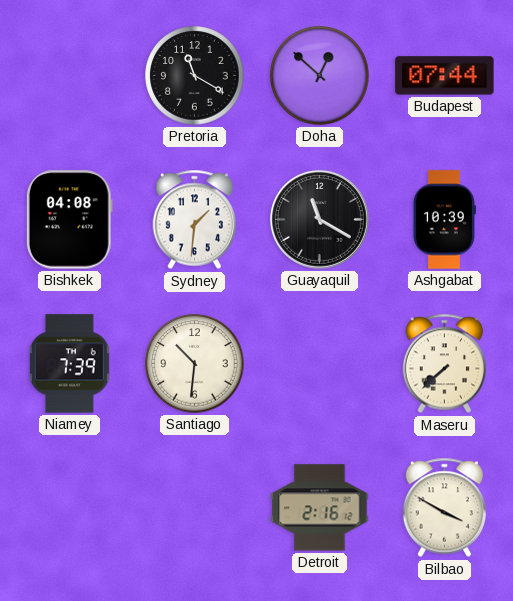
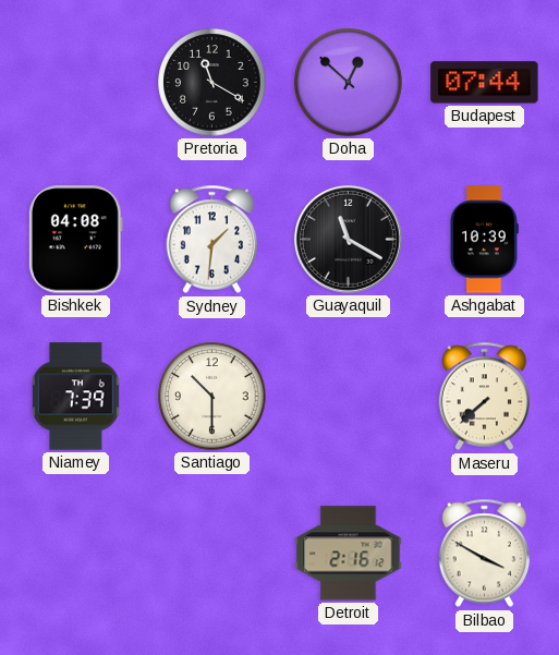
Santiago: 10:31 -> 10:30 (212, 397)
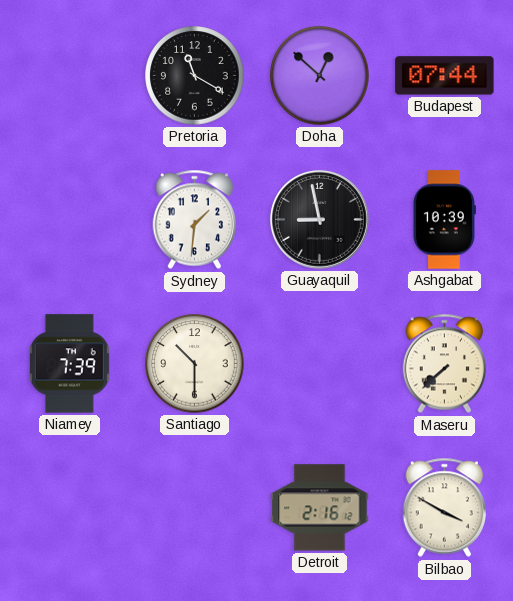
Bishkek: 04:08 -> none (75, 240)
Guayaquil: 11:20 -> 8:58 (319, 219)
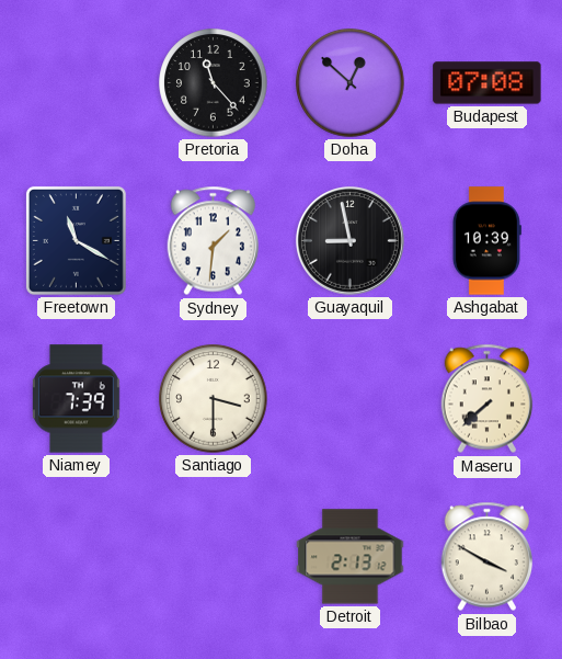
Pretoria: 11:20 -> 11:23 (214, 83)
Budapest: 07:44 -> 07:08 (488, 83)
Freetown: none -> 11:20 (76, 240)
Santiago: 10:30 -> 3:30 (214, 399)
Detroit: 2:16 -> 2:13 (351, 557)
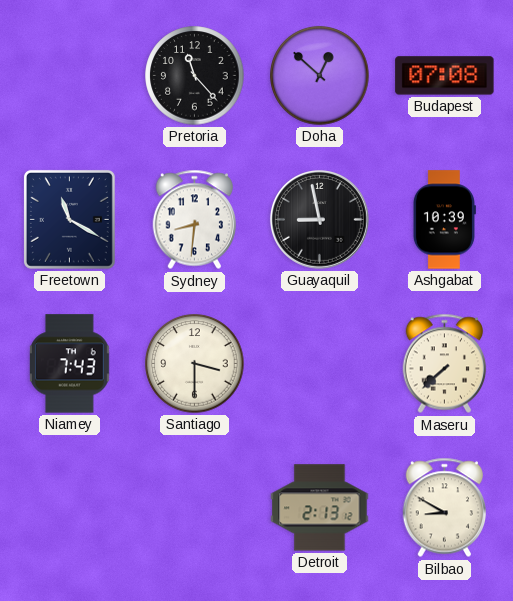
Sydney: 1:31 -> 8:31 (195, 220)
Niamey: 7:39 -> 7:43 (69, 364)
Bilbao: 3:50 -> 8:50 (445, 508)
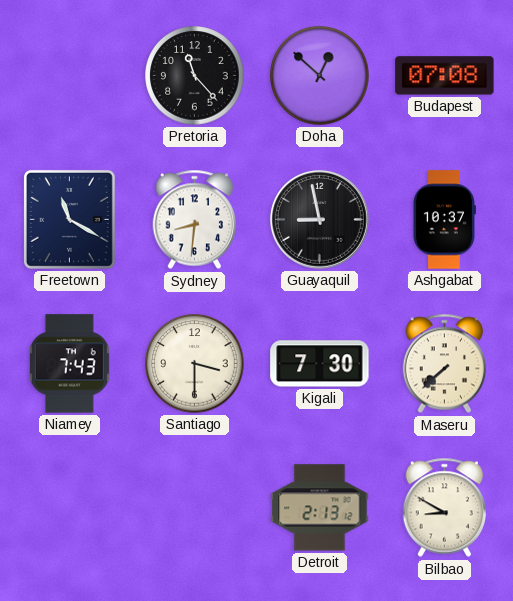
Ashgabat: 10:39 -> 10:37 (444, 220)
Kigali: none -> 7:30 (320, 364)
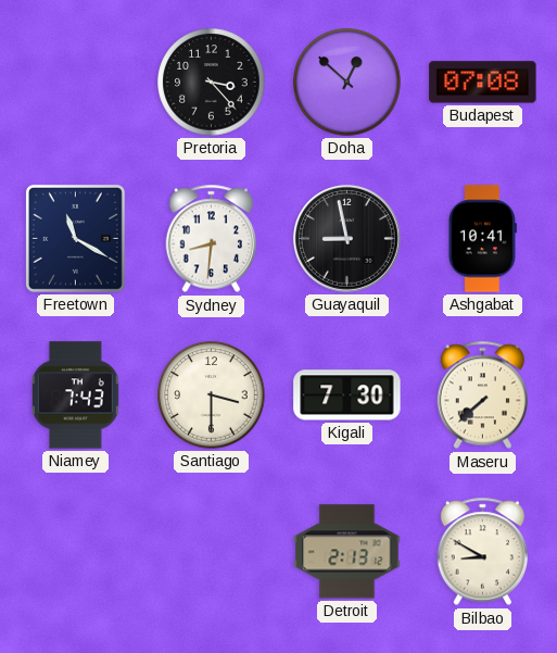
Pretoria: 11:23 -> 3:23 (212, 83)
Ashgabat: 10:37 -> 10:41 (482, 239)
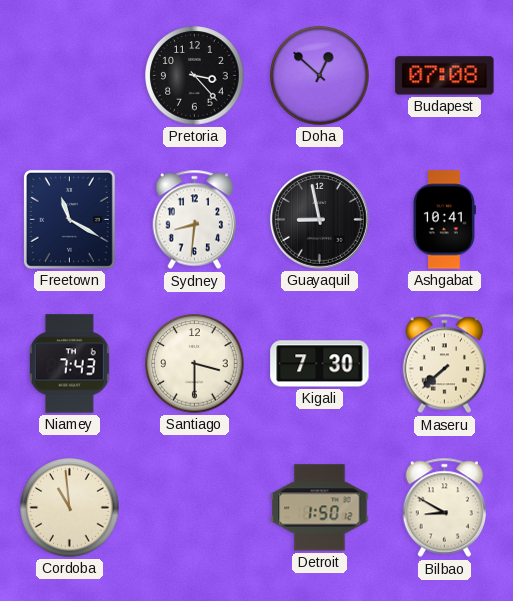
Cordoba: none -> 10:59 (70, 508)
Detroit: 2:13 -> 1:50 (320, 508)
